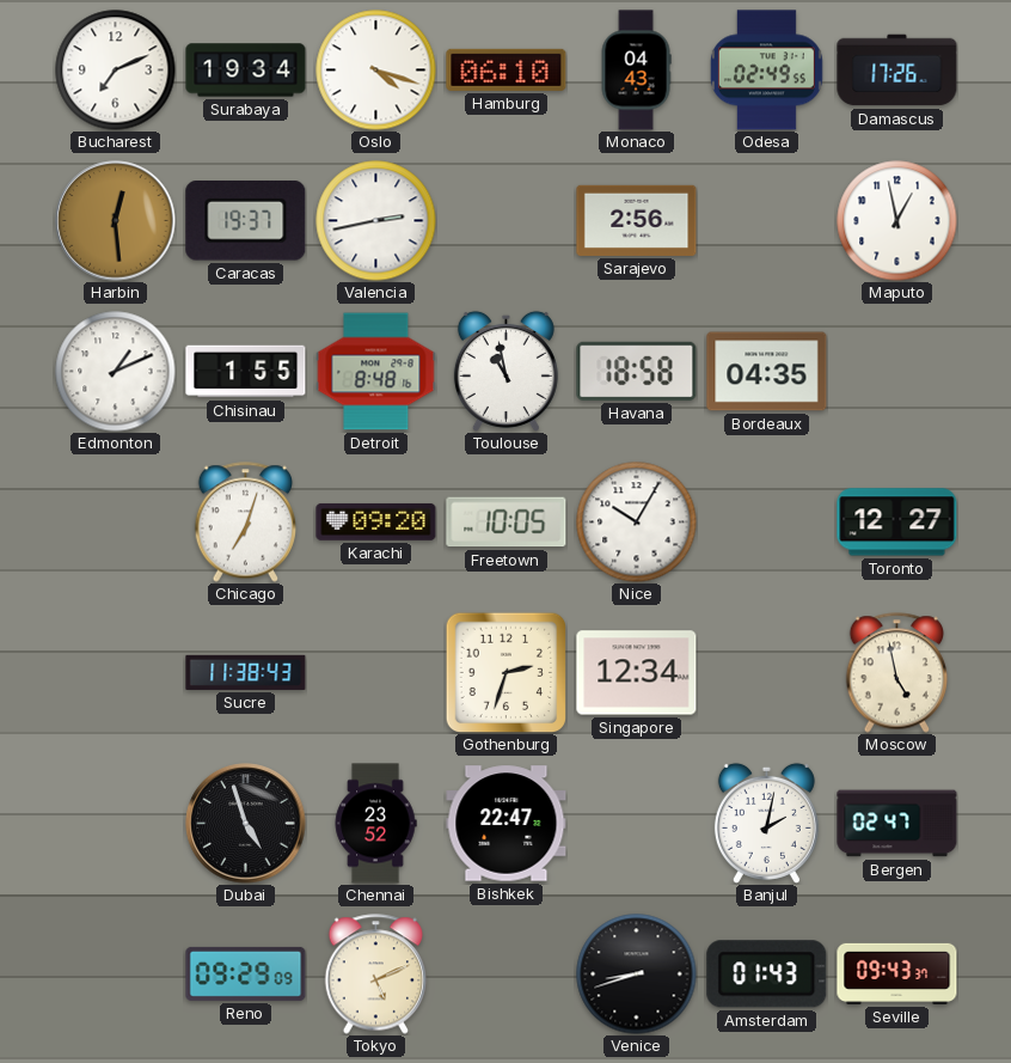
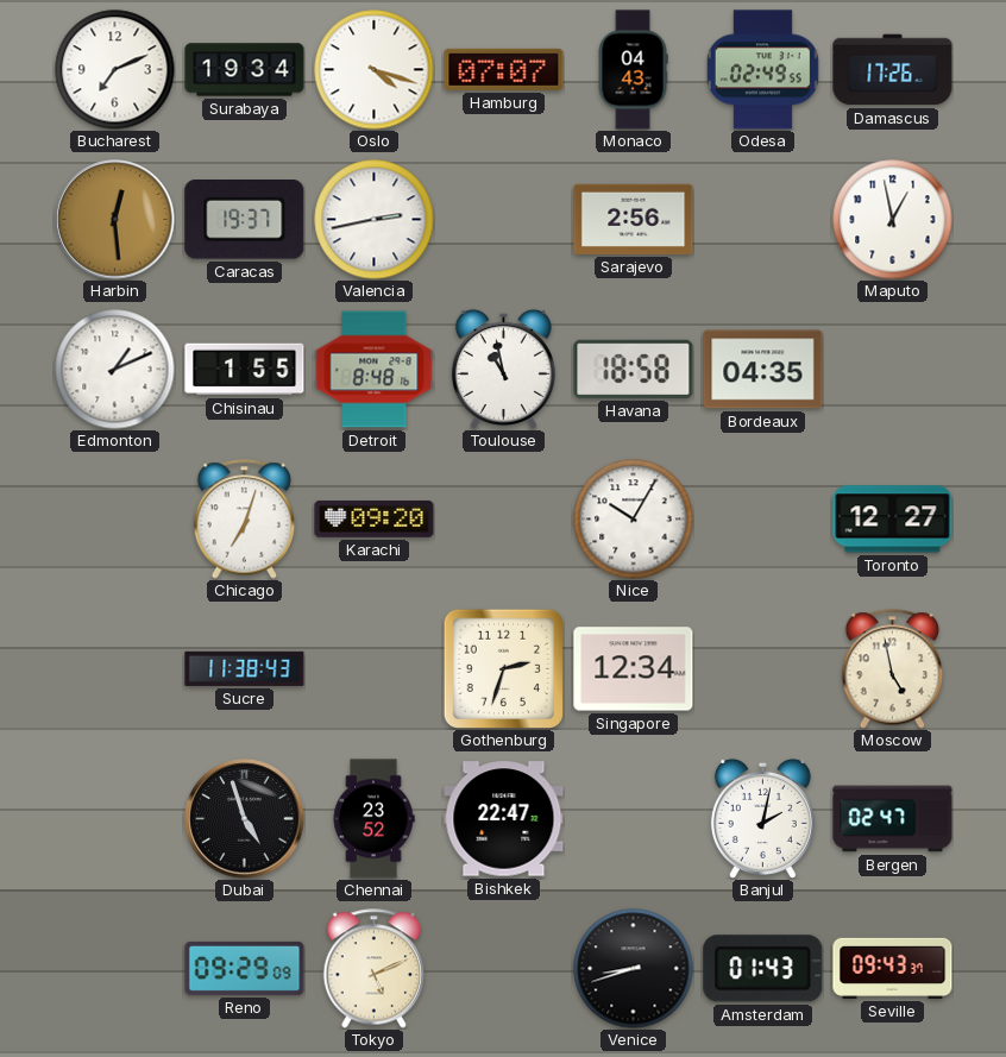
Hamburg: 06:10 -> 07:07 (504, 69)
Freetown: 10:05 -> none (507, 523)
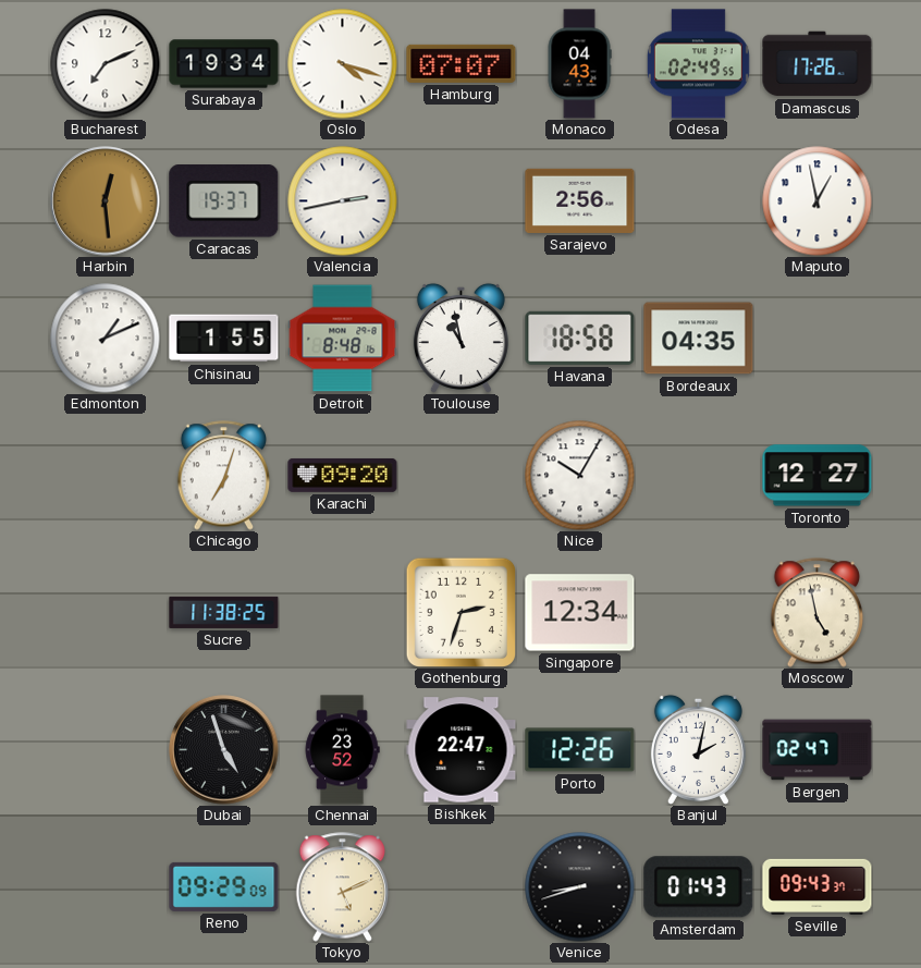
Sucre: 11:38:43 -> 11:38:25 (224, 612)
Porto: none -> 12:26 (580, 750)
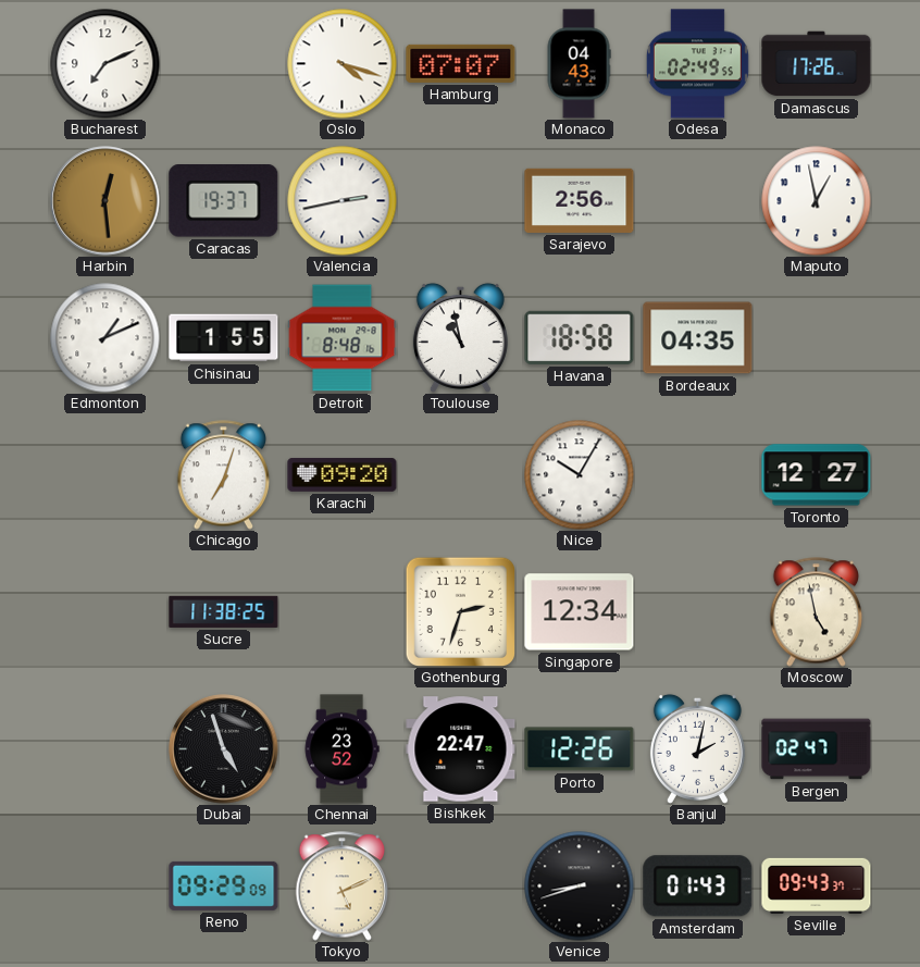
Surabaya: 19:34 -> none (224, 64)
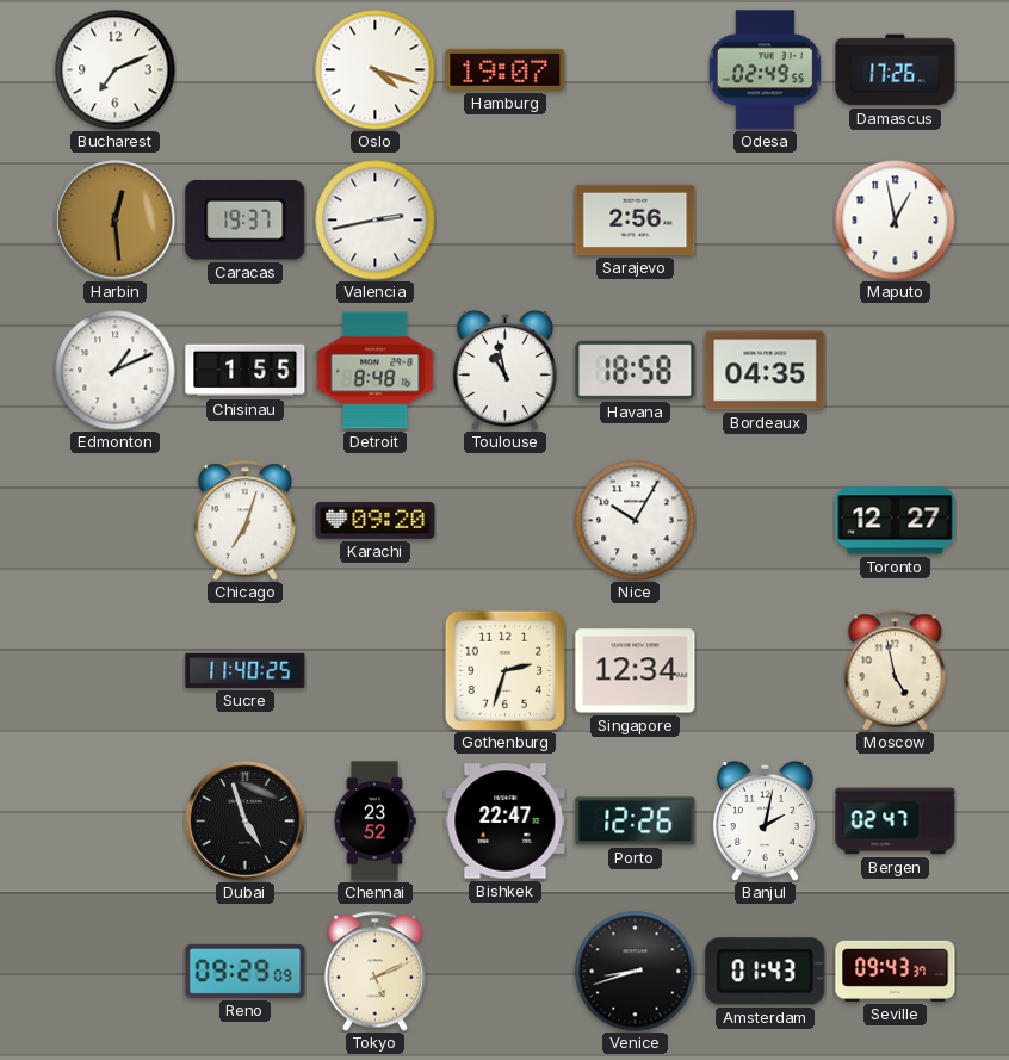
Hamburg: 07:07 -> 19:07 (506, 69)
Monaco: 04:43 -> none (579, 64)
Sucre: 11:38 -> 11:40 (246, 670)
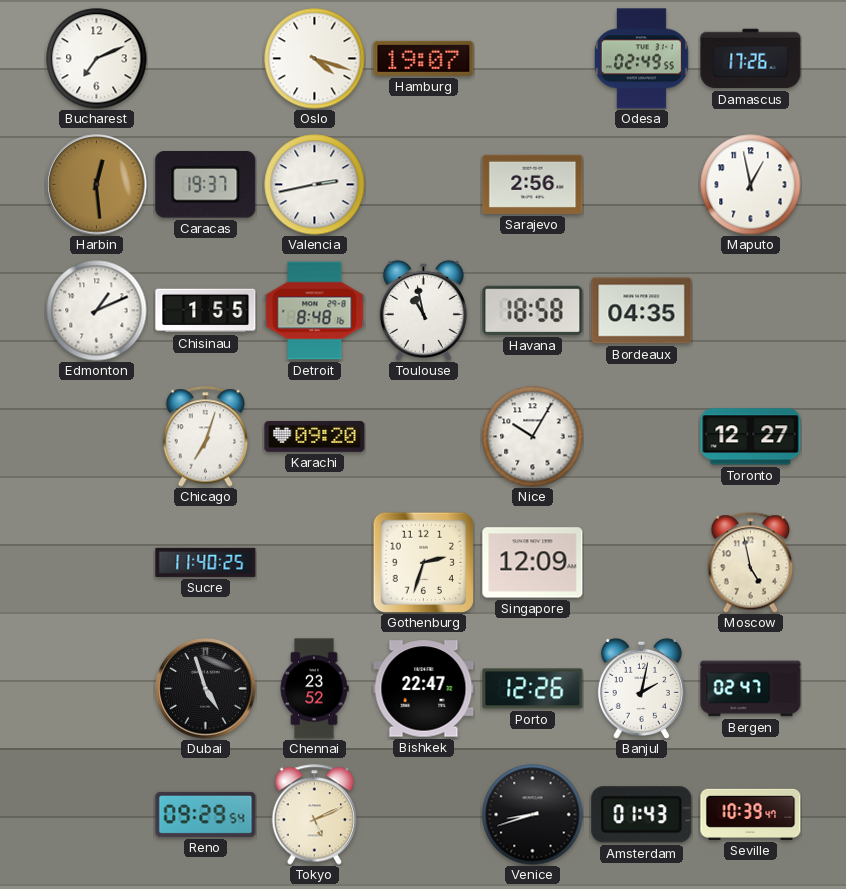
Singapore: 12:34 -> 12:09 (533, 563)
Reno: 09:29:09 -> 09:29:54 (206, 814)
Seville: 09:43 -> 10:39 (751, 814)
